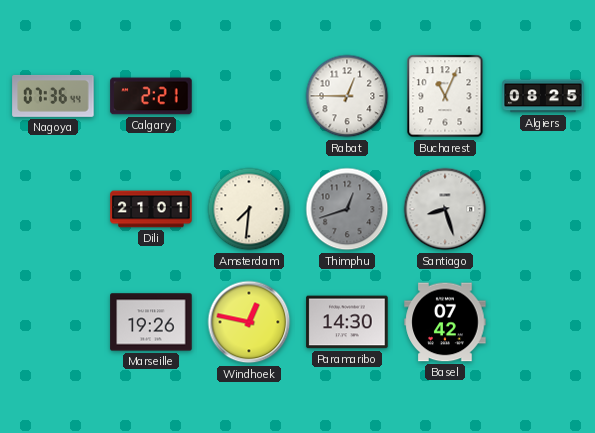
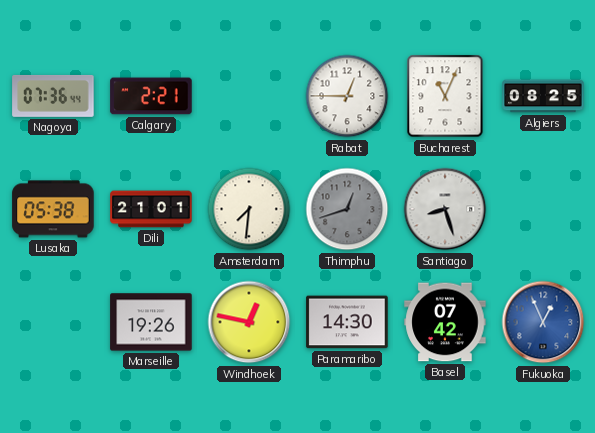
Lusaka: none -> 05:38 (53, 209)
Fukuoka: none -> 12:56 (543, 322)
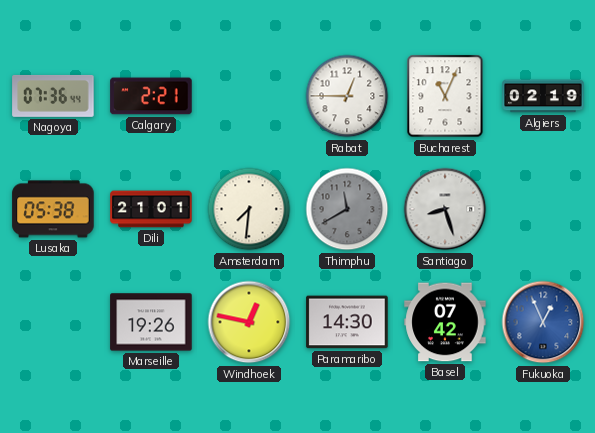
Algiers: 08:25 -> 02:19 (543, 96)
Thimphu: 12:42 -> 11:40 (347, 209)
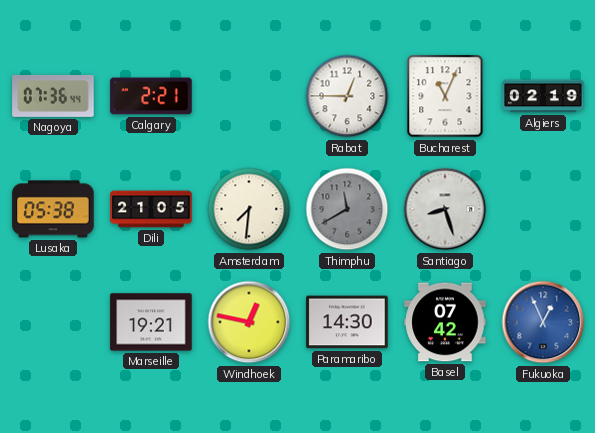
Dili: 21:01 -> 21:05 (151, 209)
Marseille: 19:26 -> 19:21 (151, 322)
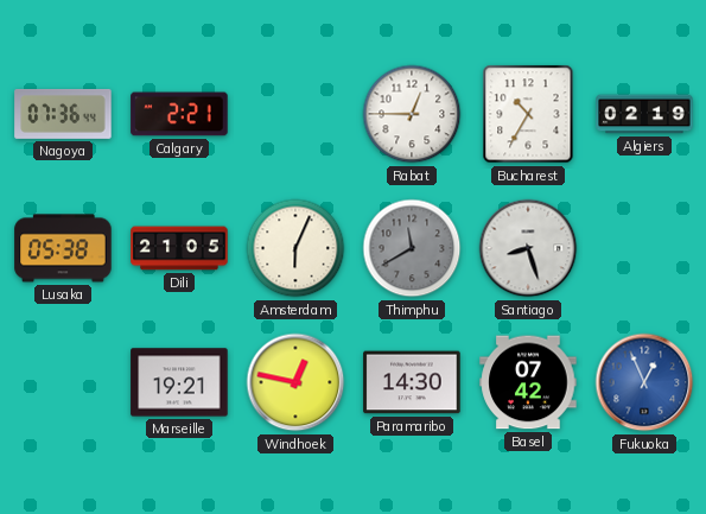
Bucharest: 11:04 -> 10:35 (528, 114)
Amsterdam: 7:31 -> 6:04 (295, 248)
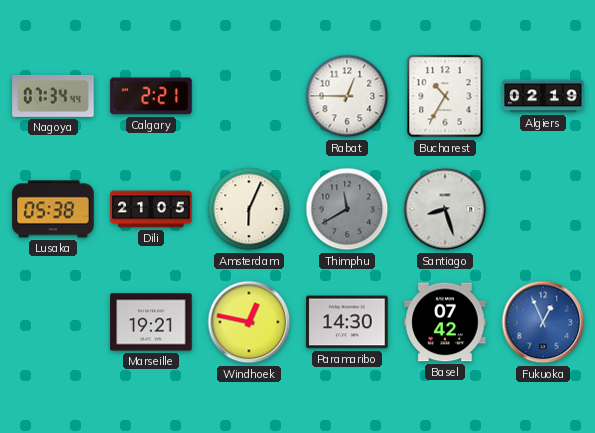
Nagoya: 07:36 -> 07:34 (53, 96)
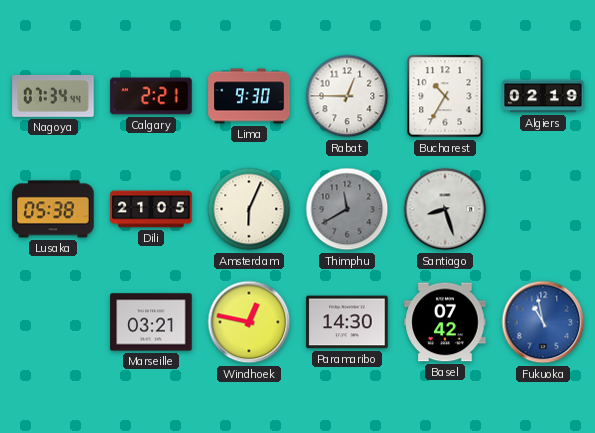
Lima: none -> 9:30 (249, 96)
Marseille: 19:21 -> 03:21 (151, 322)
Fukuoka: 12:56 -> 10:58 (543, 322)
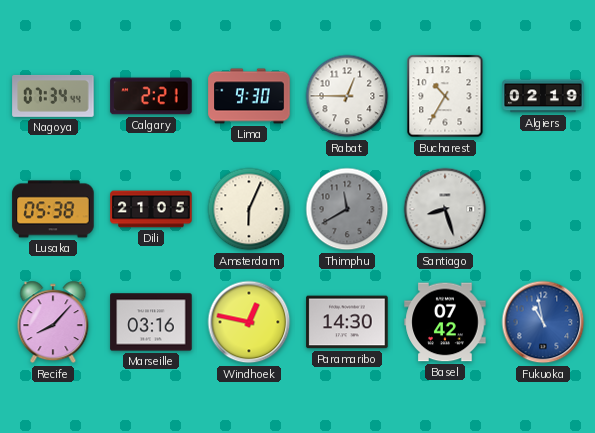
Recife: none -> 8:07 (53, 322)
Marseille: 03:21 -> 03:16 (151, 322)
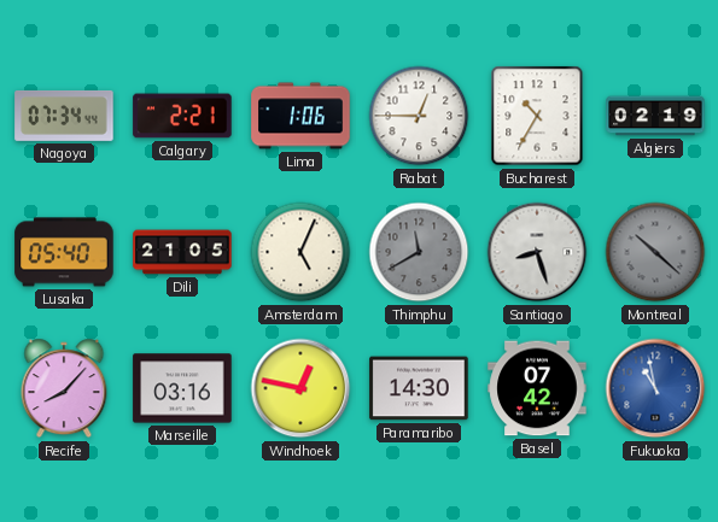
Lima: 9:30 -> 1:06 (300, 116)
Lusaka: 05:38 -> 05:40 (64, 252)
Amsterdam: 6:04 -> 5:04 (300, 252)
Montreal: none -> 10:22 (655, 252)
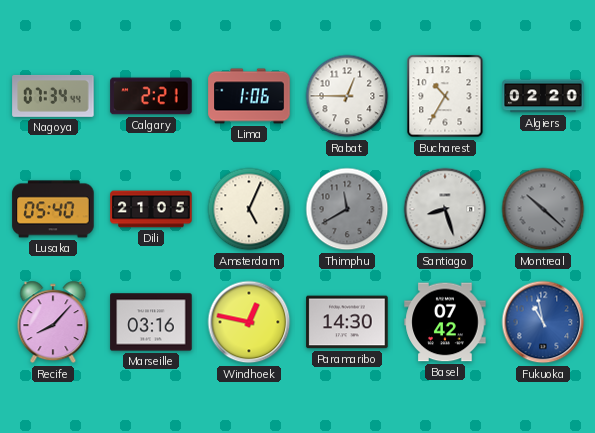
Algiers: 02:19 -> 02:20 (543, 96)
